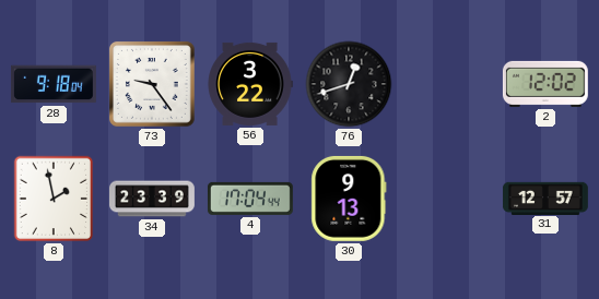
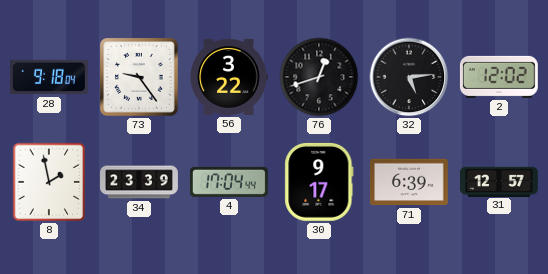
32: none -> 5:14 (409, 77)
30: 9:13 -> 9:17 (319, 182)
71: none -> 6:39 (409, 182)
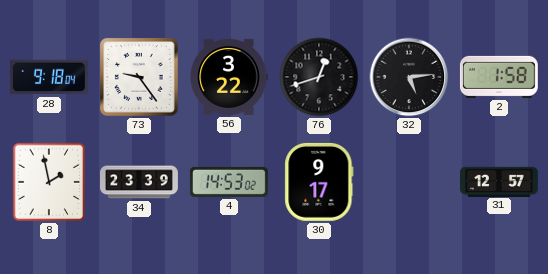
2: 12:02 -> 1:58 (499, 77)
4: 17:04 -> 14:53 (229, 182)
71: 6:39 -> none (409, 182)
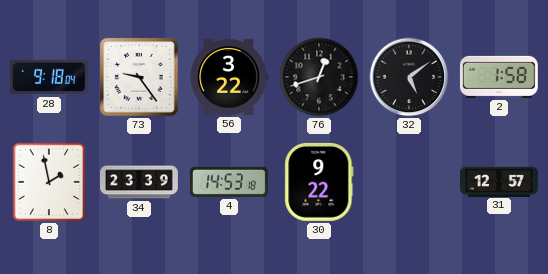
32: 5:14 -> 5:09 (409, 77)
4: 14:53:02 -> 14:53:18 (229, 182)
30: 9:17 -> 9:22 (319, 182)
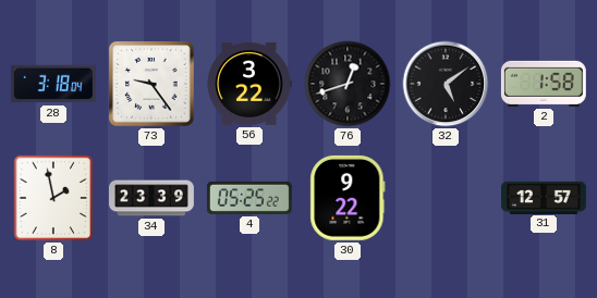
28: 9:18 -> 3:18 (53, 84)
4: 14:53 -> 05:25 (249, 198)
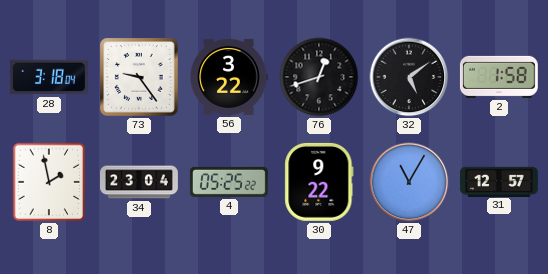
34: 23:39 -> 23:04 (140, 182)
47: none -> 11:05 (409, 182)
